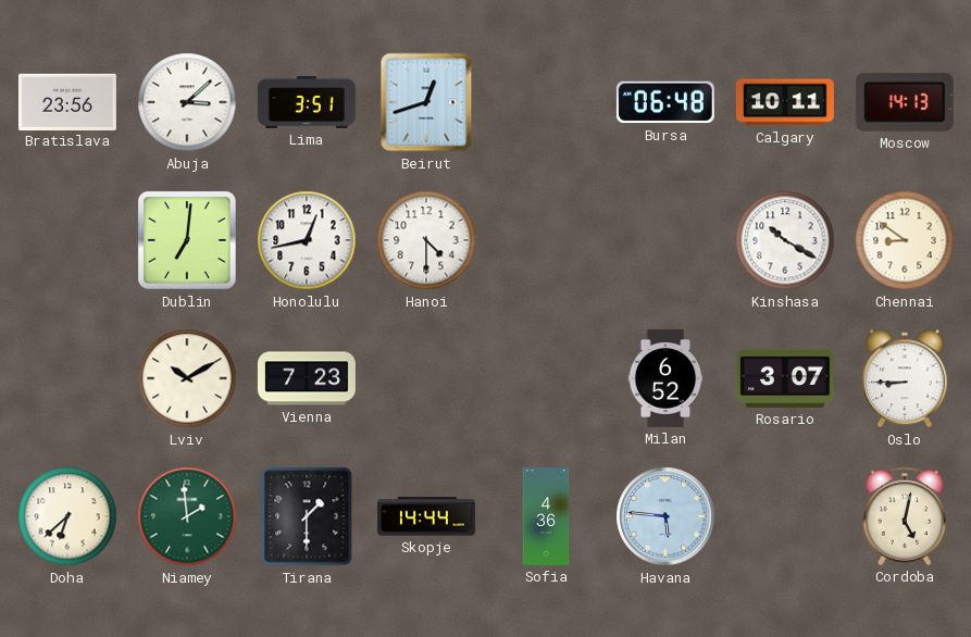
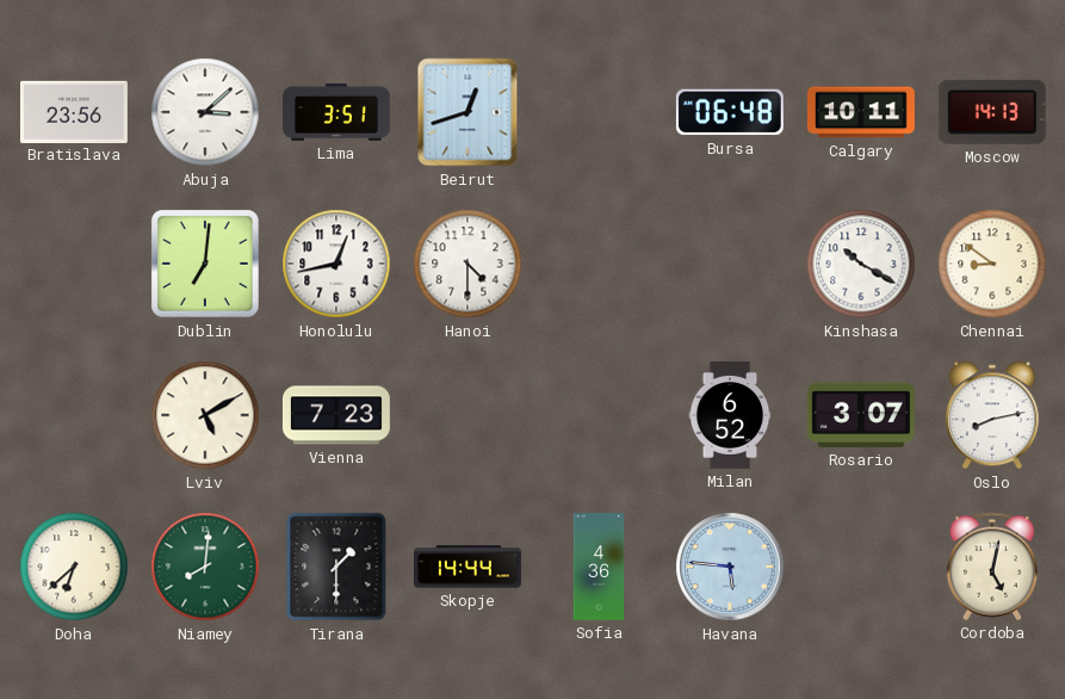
Lviv: 10:10 -> 5:10 (205, 415)
Oslo: 8:45 -> 8:13 (992, 415)
Niamey: 1:59 -> 8:01 (205, 567)
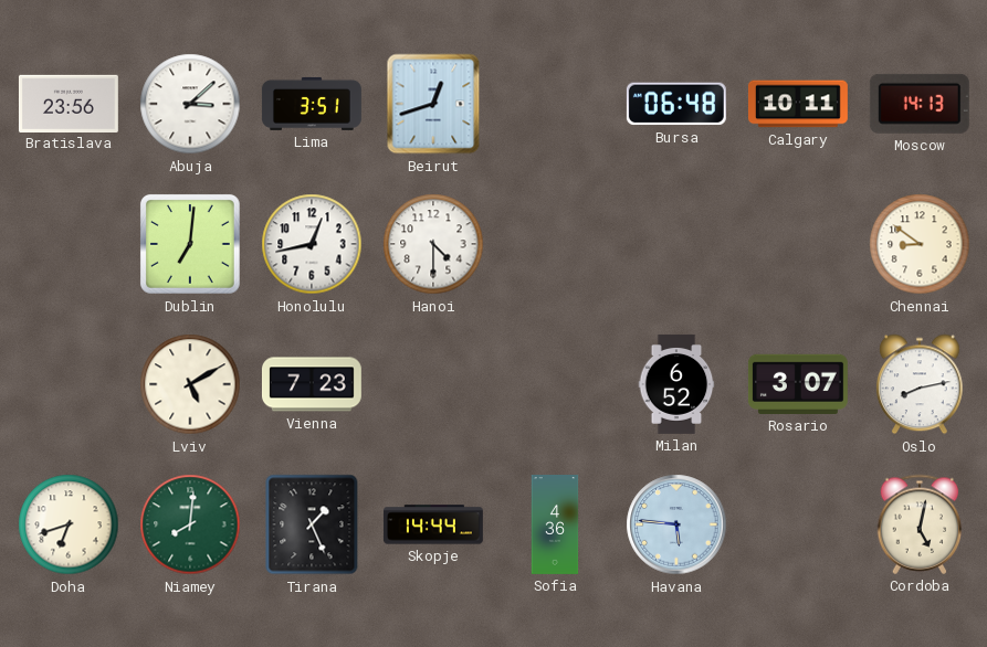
Kinshasa: 10:20 -> none (861, 264)
Doha: 6:38 -> 6:42 (69, 524)
Tirana: 1:30 -> 1:26 (312, 524)
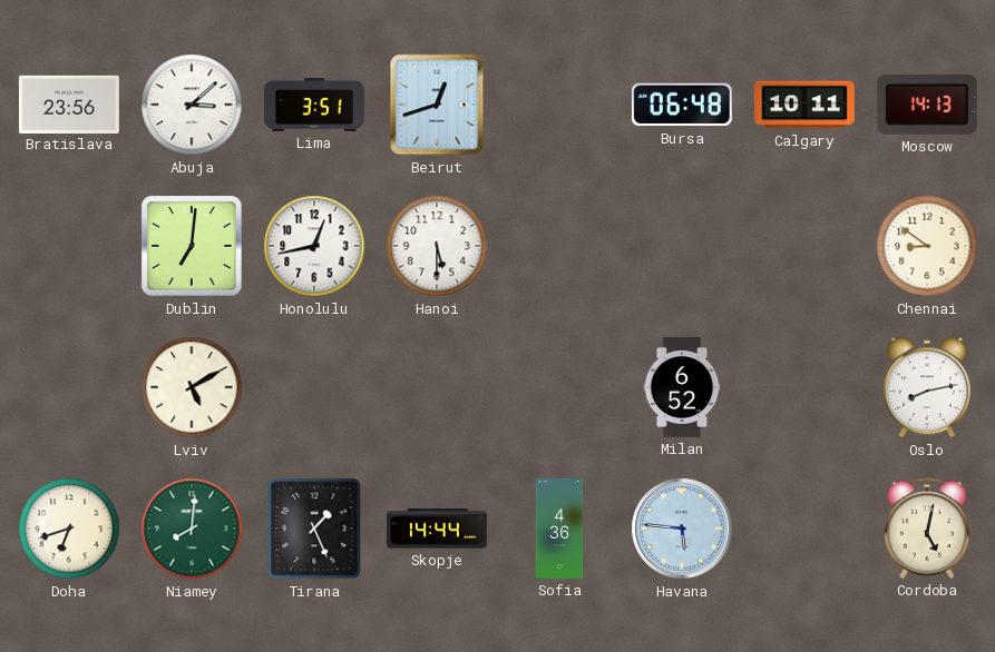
Hanoi: 4:30 -> 5:30 (437, 246)
Vienna: 7:23 -> none (312, 384)
Rosario: 3:07 -> none (798, 384)
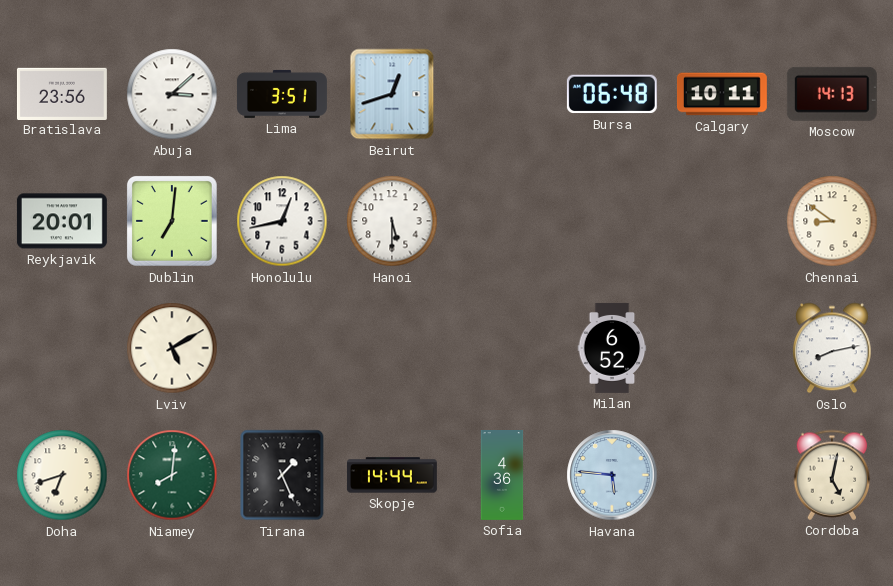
Reykjavik: none -> 20:01 (62, 221)
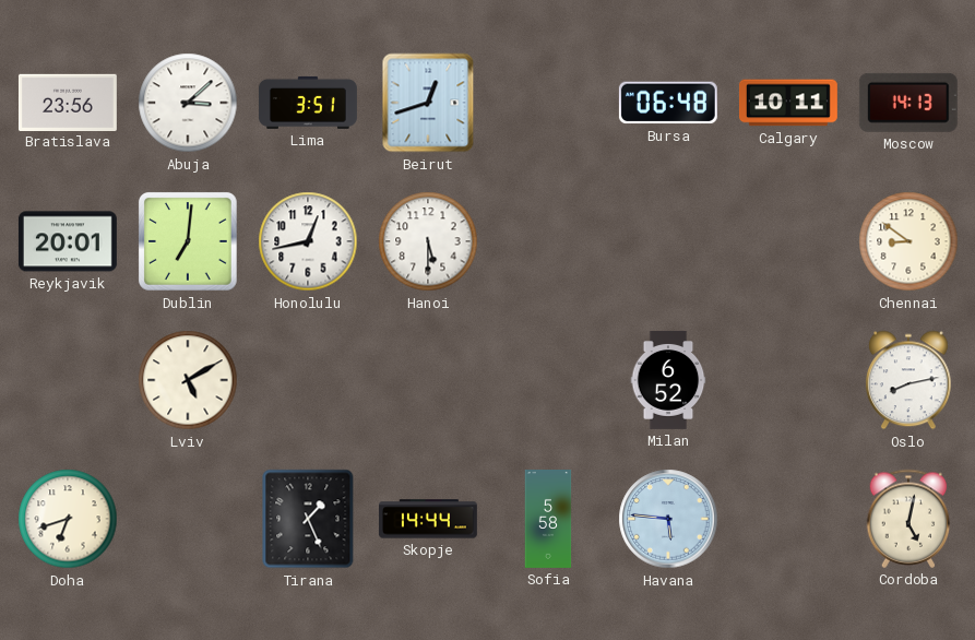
Niamey: 8:01 -> none (172, 475)
Sofia: 4:36 -> 5:58 (548, 520)
